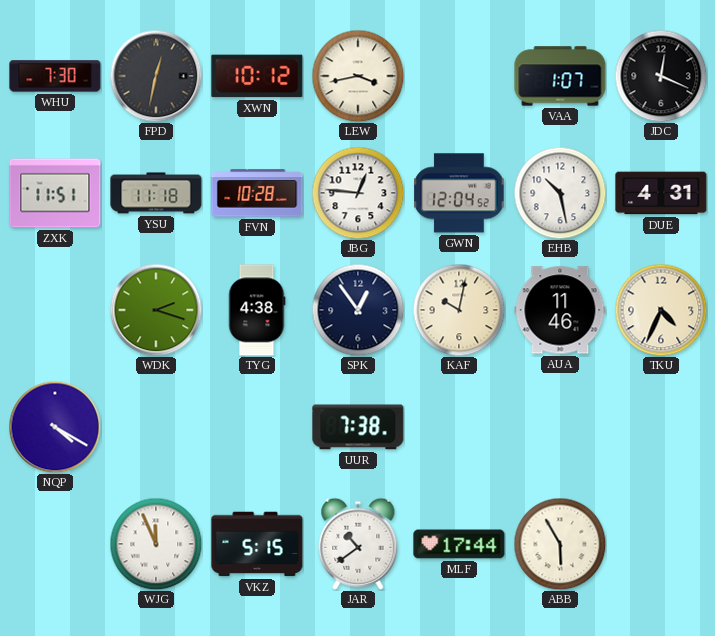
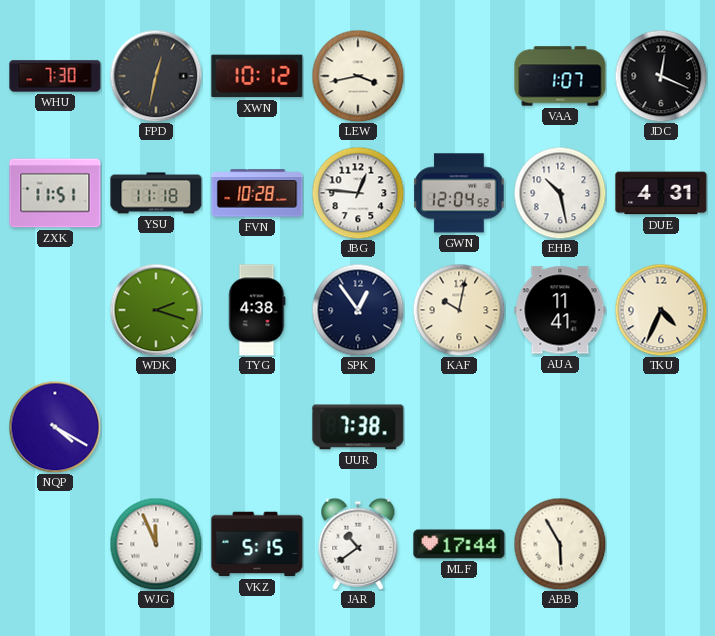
AUA: 11:46 -> 11:41 (560, 310)
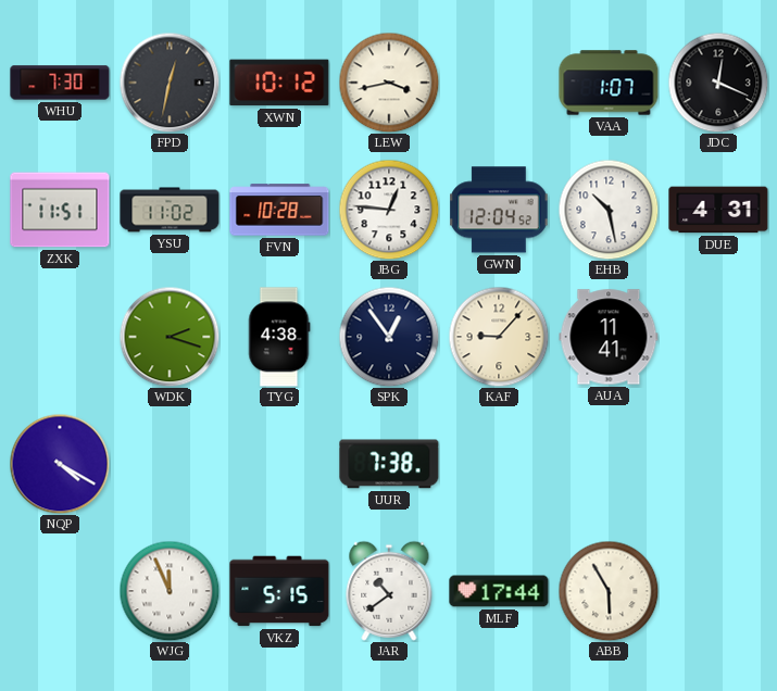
YSU: 11:18 -> 11:02 (170, 210)
KAF: 10:02 -> 9:07 (499, 337)
TKU: 4:34 -> none (661, 310)
